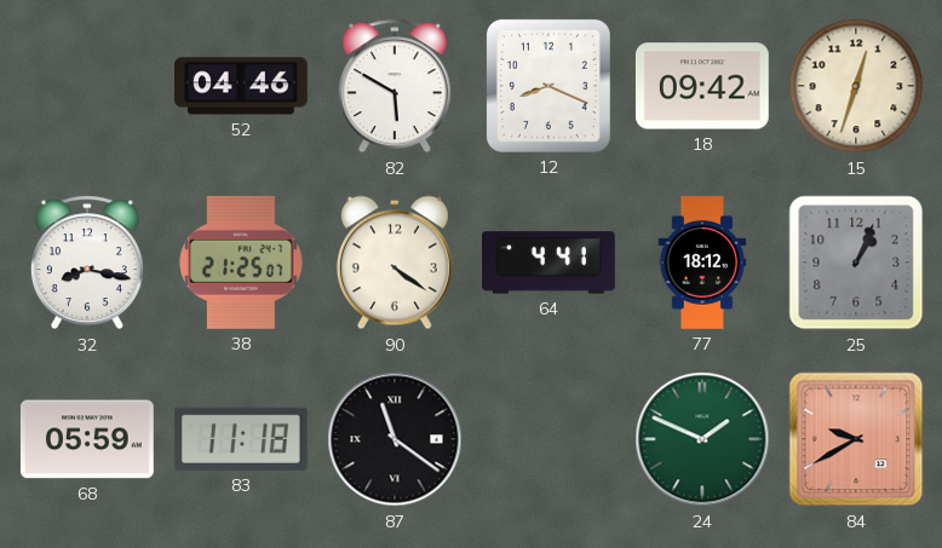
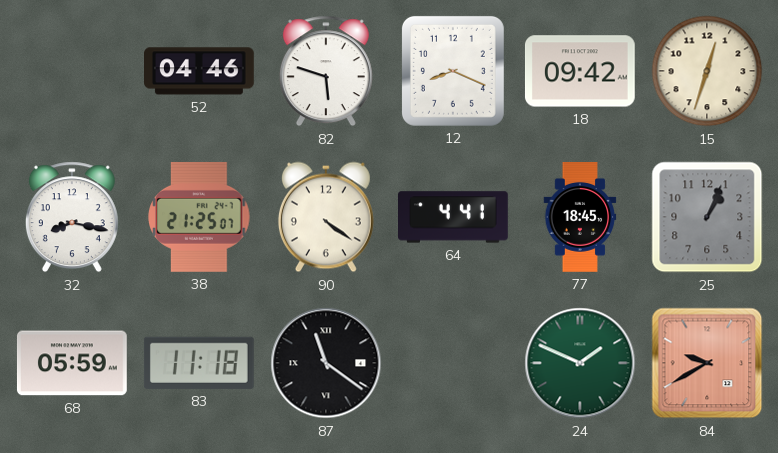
82: 5:50 -> 5:48 (326, 71)
77: 18:12 -> 18:45 (580, 218)
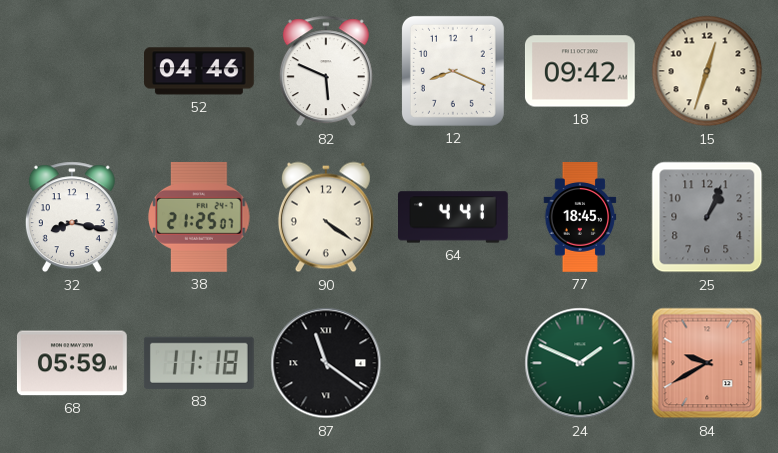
82: 5:48 -> 5:49 (326, 71)
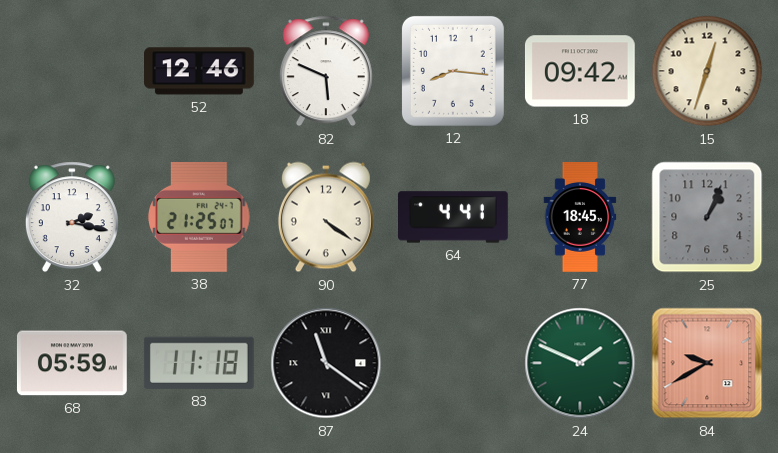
52: 04:46 -> 12:46 (200, 71)
12: 8:19 -> 8:16 (453, 71)
32: 8:17 -> 2:17 (72, 217)
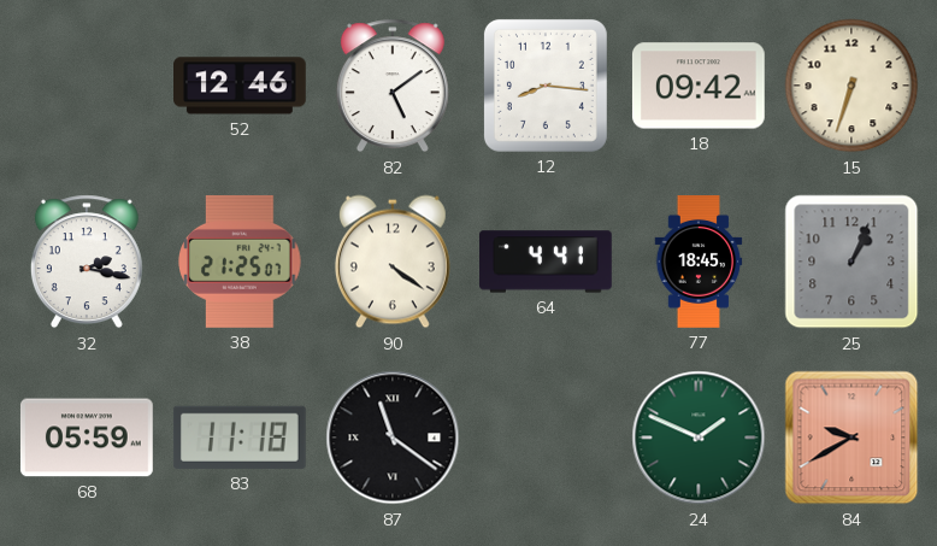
82: 5:49 -> 5:09 (393, 86)
15: 12:33 -> 6:33 (851, 86)
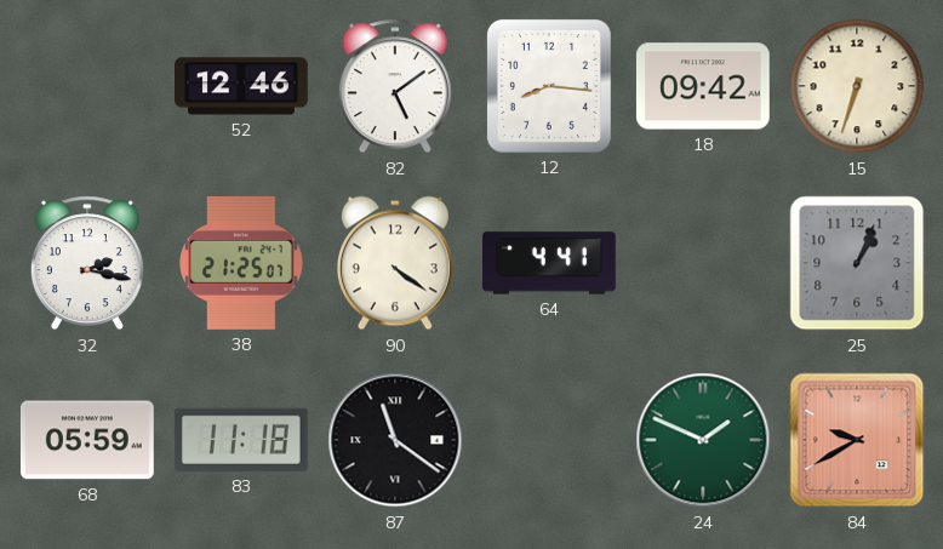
77: 18:45 -> none (699, 263)
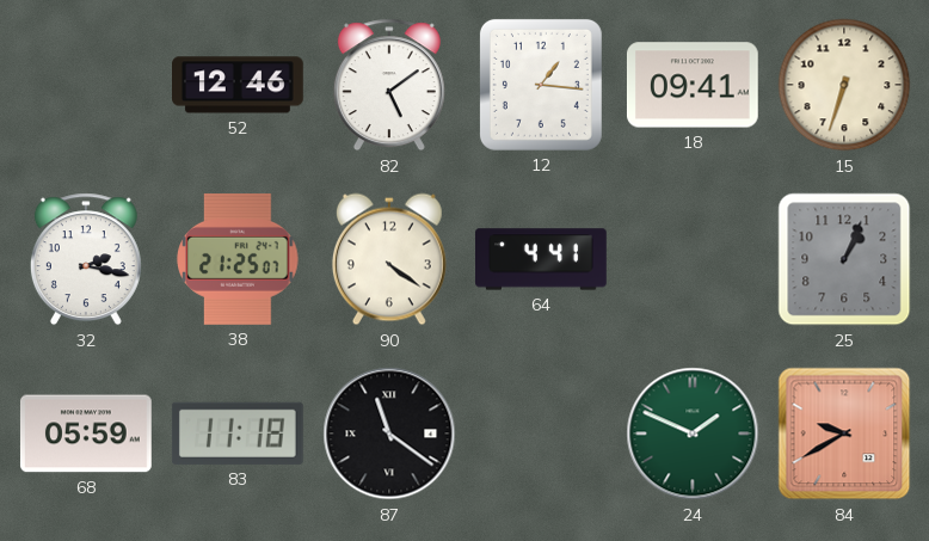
12: 8:16 -> 1:16 (541, 85)
18: 09:42 -> 09:41 (693, 85)
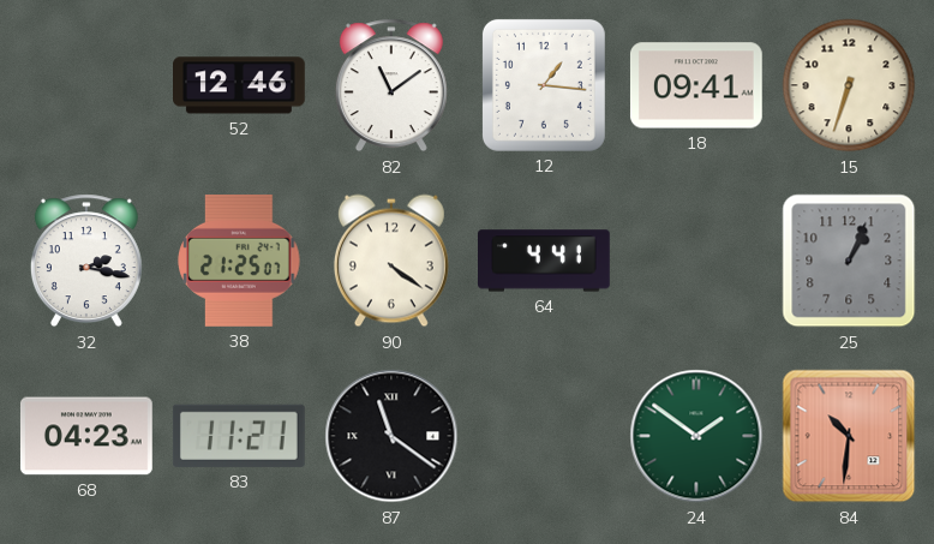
82: 5:09 -> 11:09 (391, 85)
68: 05:59 -> 04:23 (86, 436)
83: 11:18 -> 11:21 (239, 436)
24: 1:49 -> 1:51 (696, 436)
84: 9:40 -> 10:31 (849, 436)
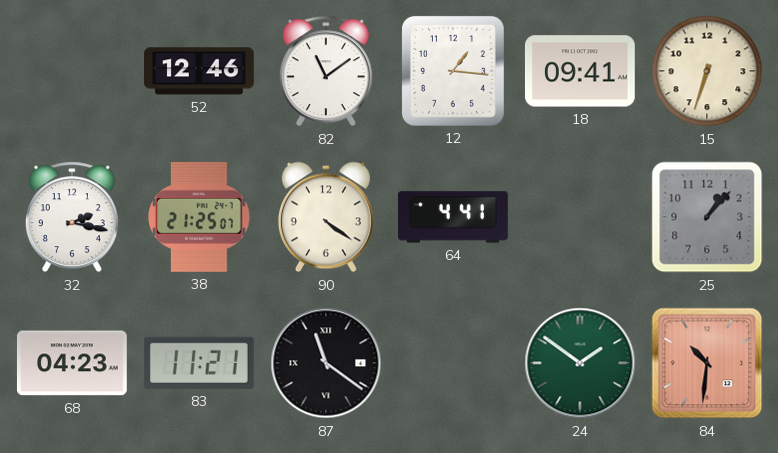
25: 1:04 -> 1:07 (707, 217)
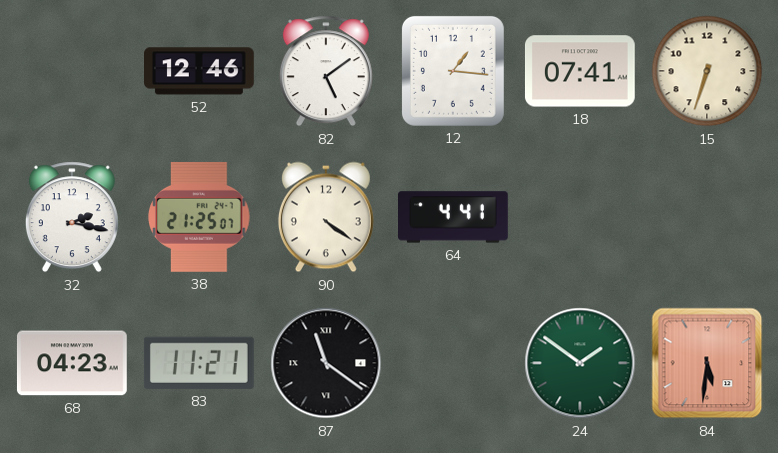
82: 11:09 -> 5:09 (326, 71)
18: 09:41 -> 07:41 (580, 71)
25: 1:07 -> none (707, 217)
84: 10:31 -> 5:31 (707, 363)
